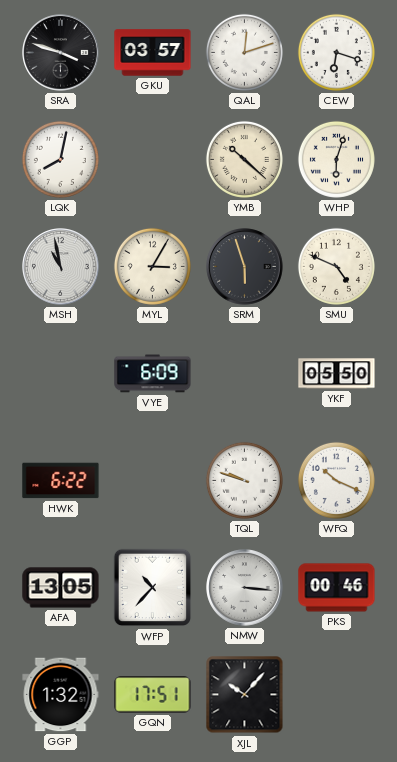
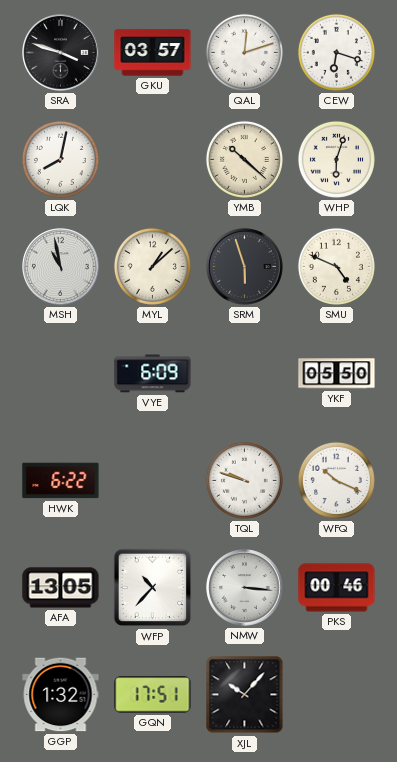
MYL: 3:05 -> 1:08 (152, 266)
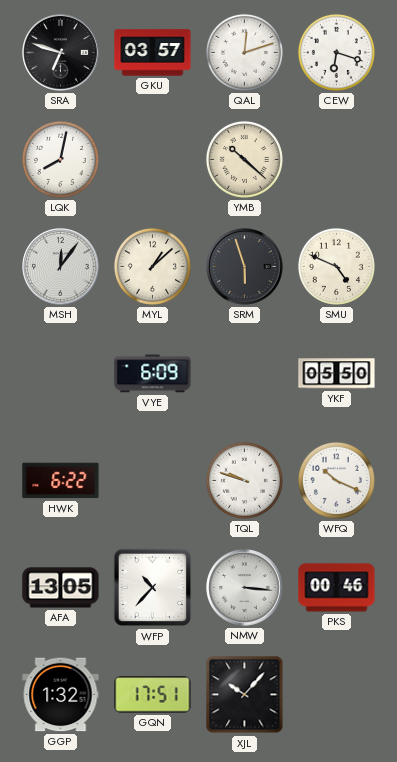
SRA: 3:48 -> 6:48 (61, 53)
WHP: 6:03 -> none (336, 159)
MSH: 10:58 -> 12:06 (61, 267)
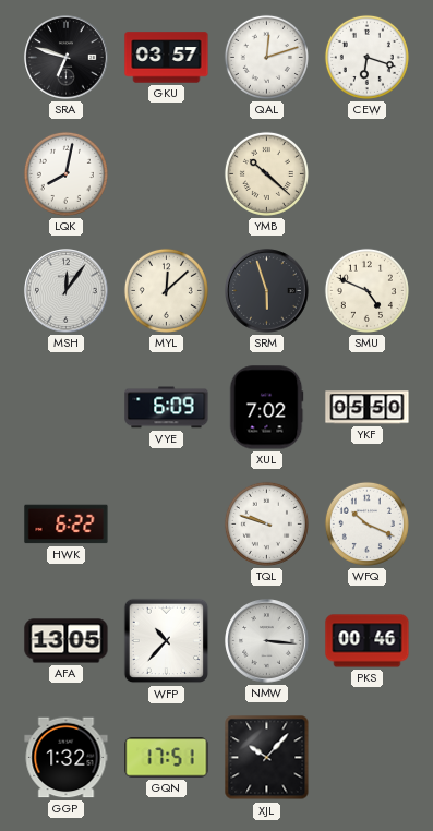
MYL: 1:08 -> 12:08 (166, 290)
XUL: none -> 7:02 (266, 408)
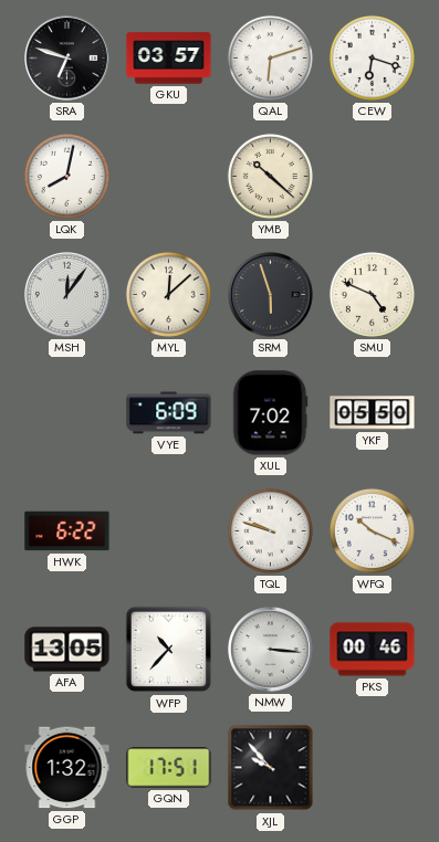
QAL: 12:12 -> 6:12 (270, 57)
XJL: 10:07 -> 9:53 (271, 768)
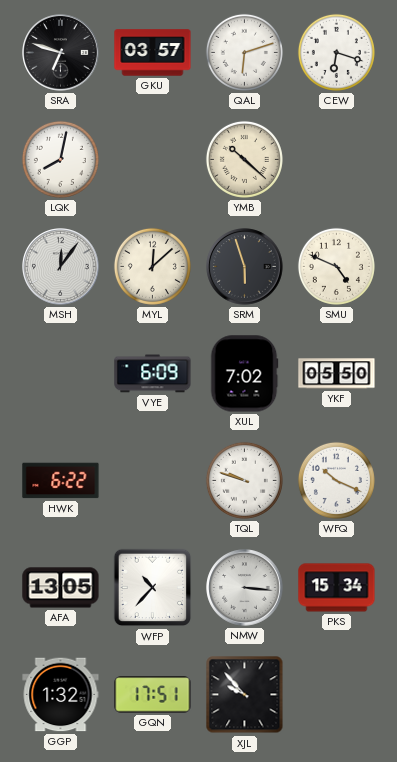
PKS: 00:46 -> 15:34 (337, 588)
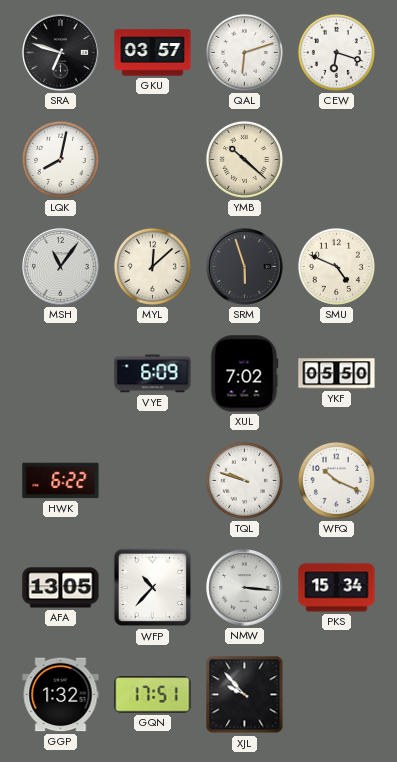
MSH: 12:06 -> 11:06 (61, 267)
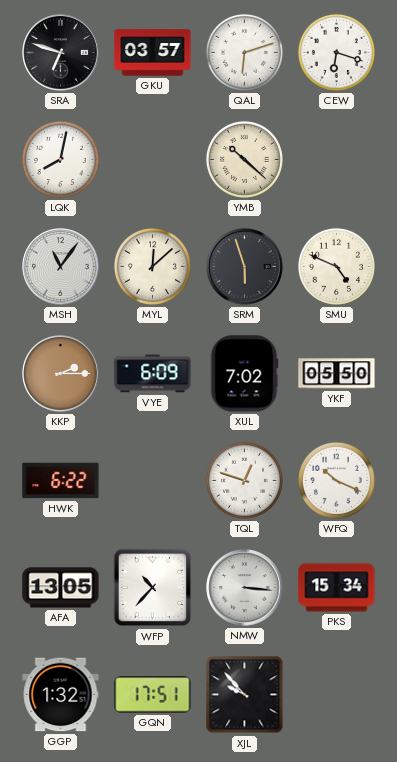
KKP: none -> 2:15 (61, 374)
TQL: 9:48 -> 12:48 (244, 480)
